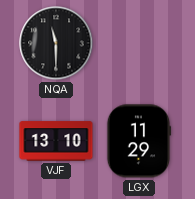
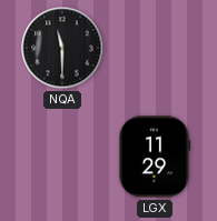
VJF: 13:10 -> none (56, 141)
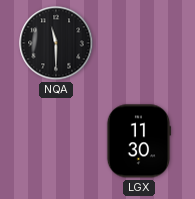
LGX: 11:29 -> 11:30 (139, 141)
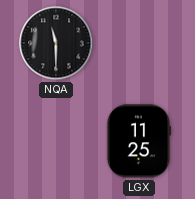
LGX: 11:30 -> 11:25 (139, 141)
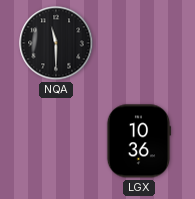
LGX: 11:25 -> 10:36 (139, 141)
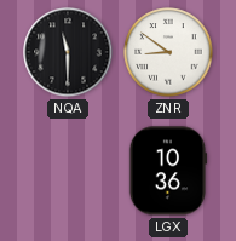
ZNR: none -> 8:51 (168, 52)
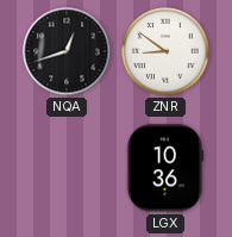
NQA: 11:30 -> 12:42 (67, 51)
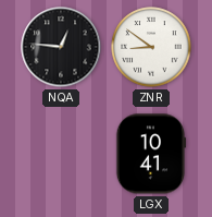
NQA: 12:42 -> 12:46 (61, 47)
LGX: 10:36 -> 10:41 (151, 154)
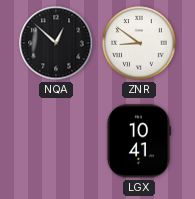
NQA: 12:46 -> 12:52 (56, 43)
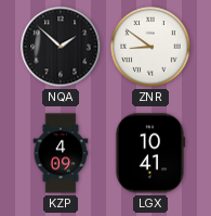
NQA: 12:52 -> 1:52 (61, 47)
KZP: none -> 4:09 (61, 153)
